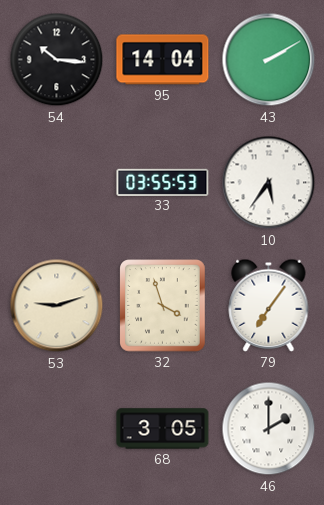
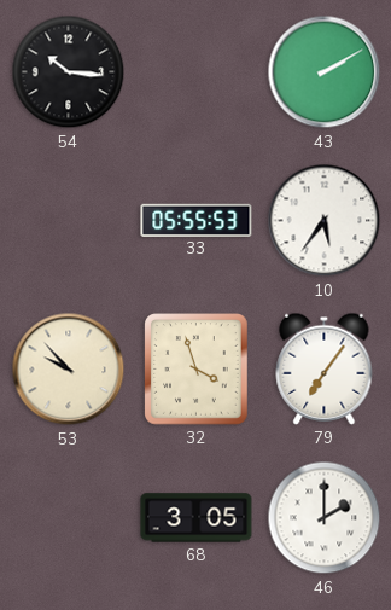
95: 14:04 -> none (163, 60)
33: 03:55 -> 05:55 (197, 220)
53: 9:12 -> 9:53 (69, 370)
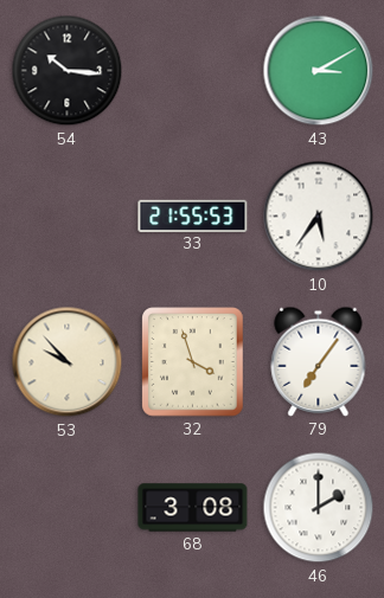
43: 2:10 -> 3:10 (319, 71)
33: 05:55 -> 21:55 (193, 216)
68: 3:05 -> 3:08 (193, 508)
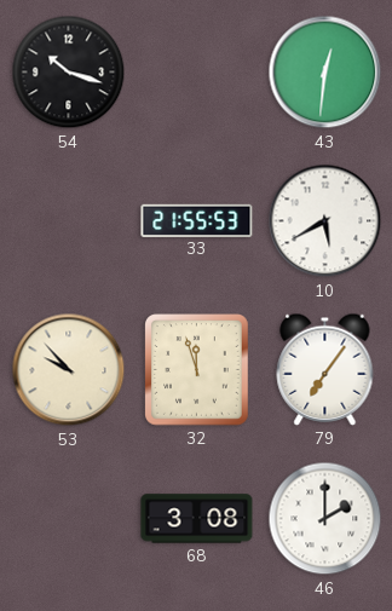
54: 10:16 -> 10:18 (69, 73)
43: 3:10 -> 12:31 (325, 73)
10: 5:36 -> 5:40 (325, 221)
32: 3:57 -> 11:57 (197, 370)
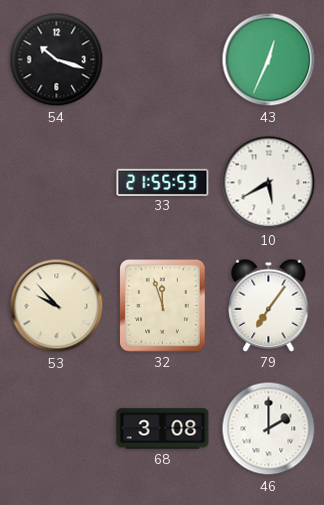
43: 12:31 -> 12:34 (269, 60)
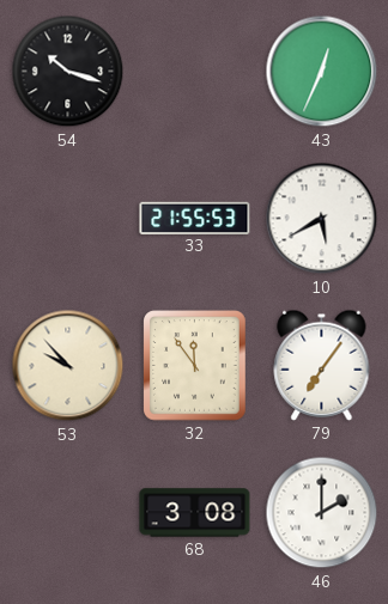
32: 11:57 -> 11:54 (195, 366)
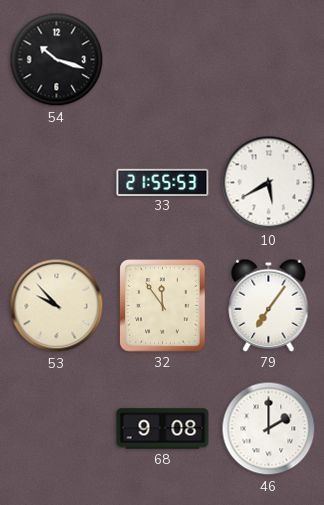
43: 12:34 -> none (322, 72)
68: 3:08 -> 9:08 (163, 429)
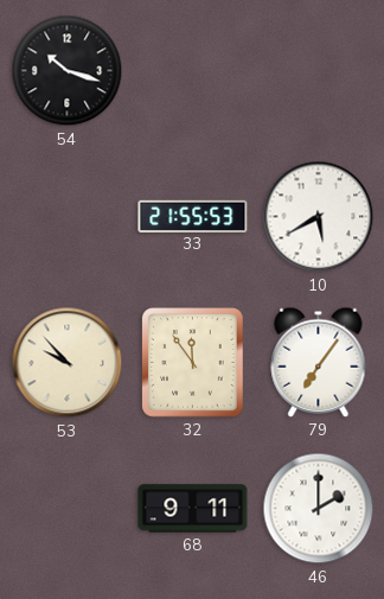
68: 9:08 -> 9:11 (193, 509)
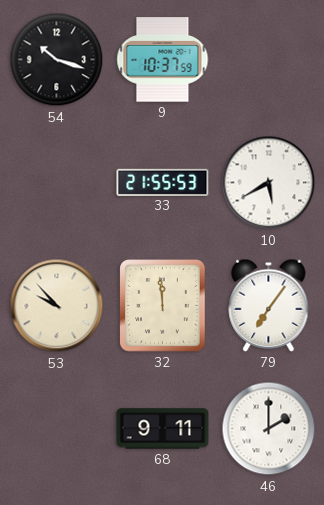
9: none -> 10:37 (163, 60)
32: 11:54 -> 11:59 (163, 306)
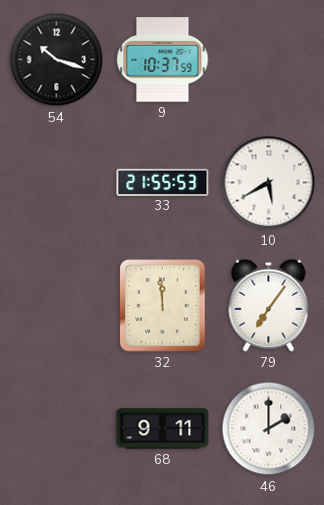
53: 9:53 -> none (57, 306)
